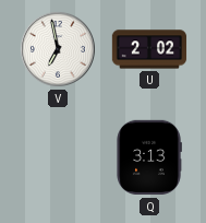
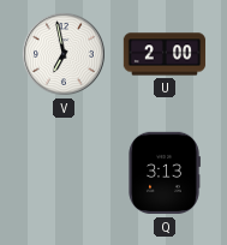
U: 2:02 -> 2:00 (165, 54)
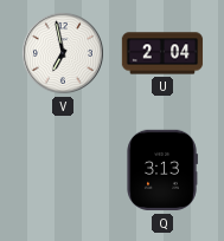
U: 2:00 -> 2:04 (162, 53)
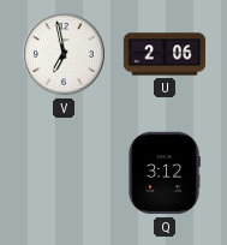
U: 2:04 -> 2:06 (165, 54)
Q: 3:13 -> 3:12 (165, 173)
